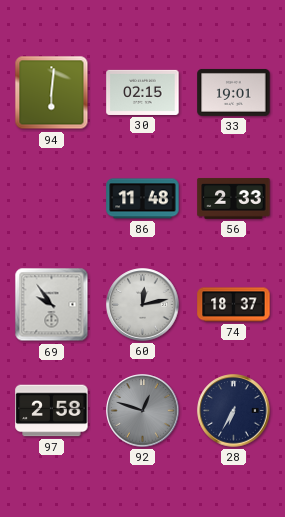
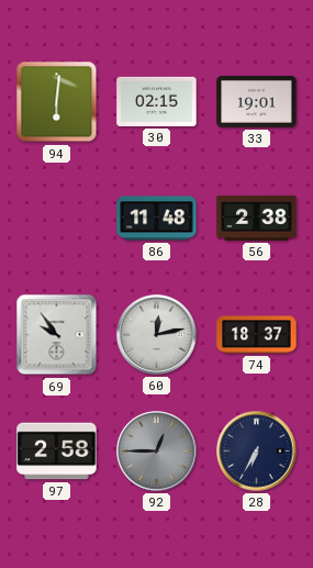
56: 2:33 -> 2:38 (257, 219)
92: 12:48 -> 12:45 (157, 452)
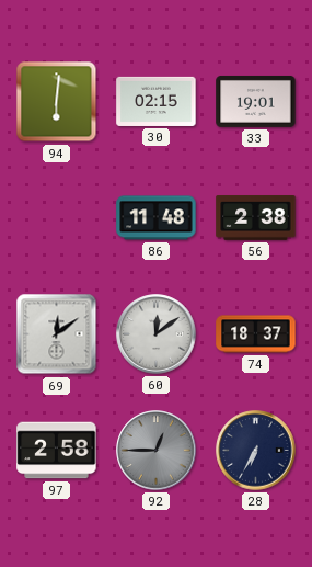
69: 9:54 -> 12:09 (57, 334)
60: 12:13 -> 12:09 (157, 334)
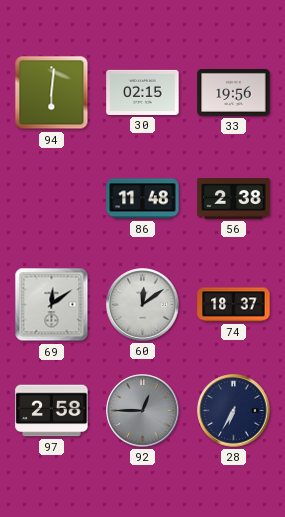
33: 19:01 -> 19:56 (234, 92)
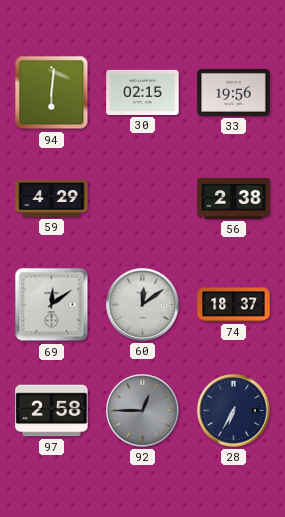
59: none -> 4:29 (52, 198)
86: 11:48 -> none (143, 199)
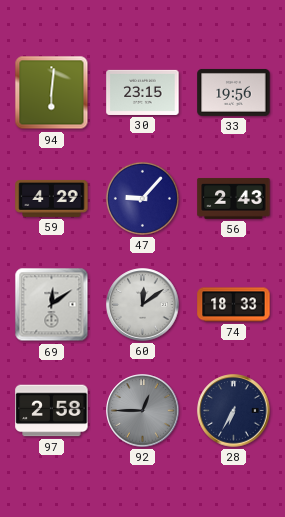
30: 02:15 -> 23:15 (143, 92)
47: none -> 9:07 (142, 198)
56: 2:38 -> 2:43 (234, 199)
74: 18:37 -> 18:33 (234, 305)
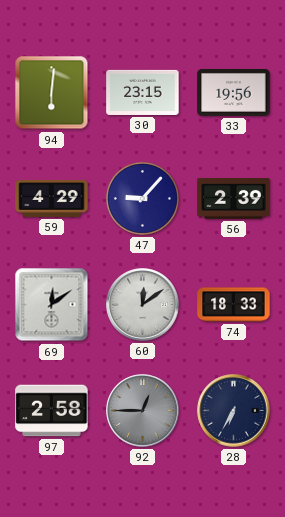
56: 2:43 -> 2:39 (234, 199)
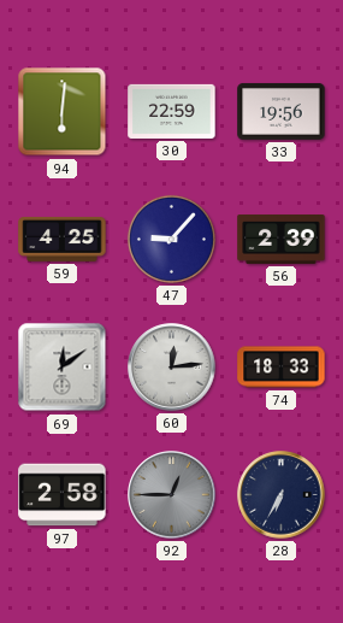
30: 23:15 -> 22:59 (172, 111)
59: 4:29 -> 4:25 (63, 239)
60: 12:09 -> 12:14 (172, 368)
